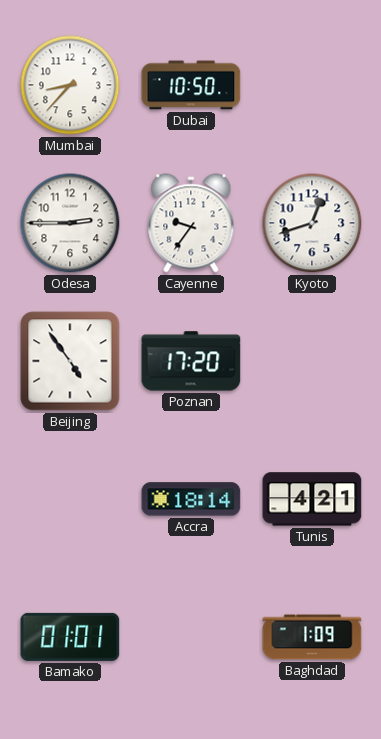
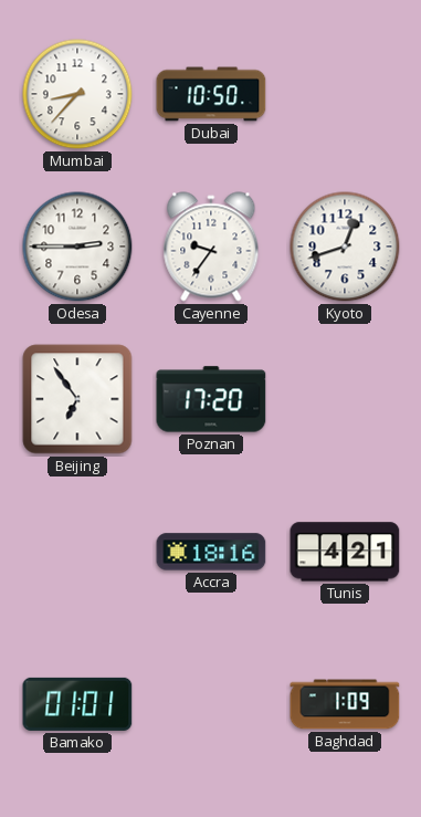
Beijing: 4:54 -> 6:54 (77, 399)
Accra: 18:14 -> 18:16 (211, 552)
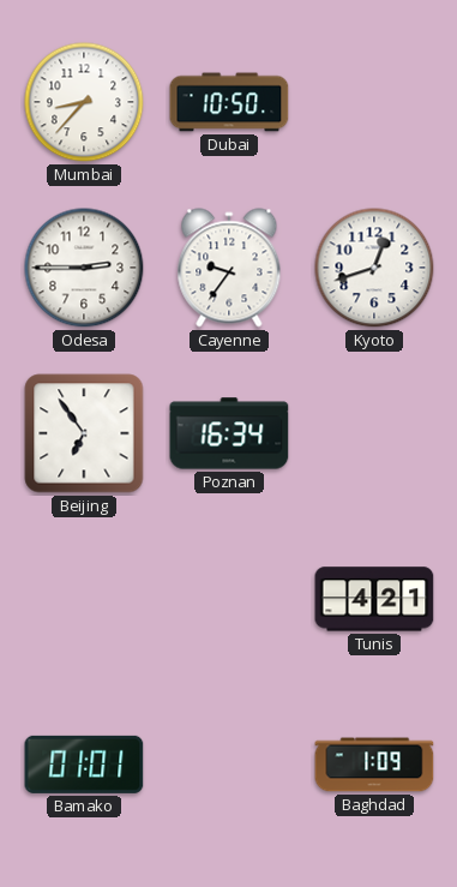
Poznan: 17:20 -> 16:34 (229, 433)
Accra: 18:16 -> none (211, 552)
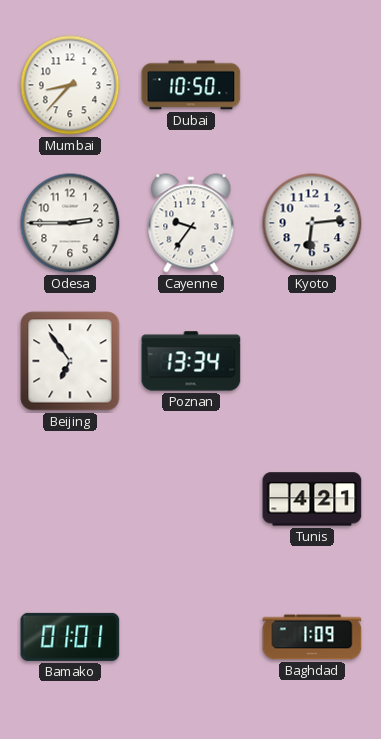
Kyoto: 12:42 -> 6:14 (312, 223)
Poznan: 16:34 -> 13:34 (191, 361)
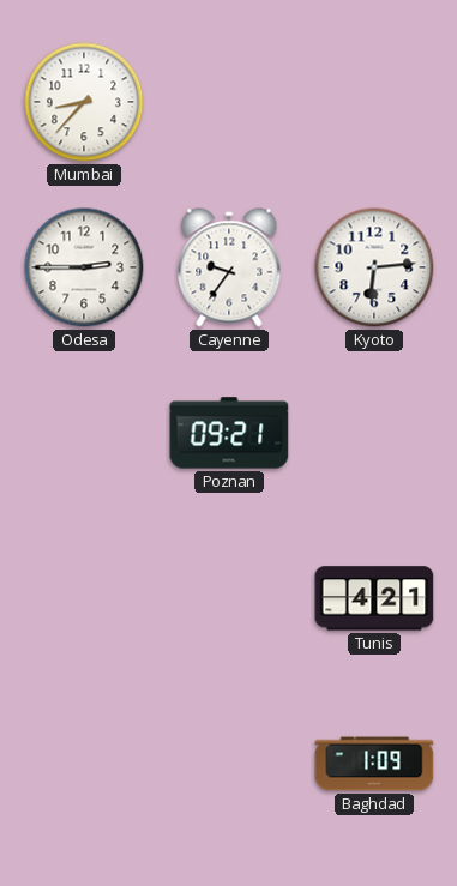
Dubai: 10:50 -> none (191, 85)
Beijing: 6:54 -> none (70, 361)
Poznan: 13:34 -> 09:21 (229, 433)
Bamako: 01:01 -> none (70, 637)
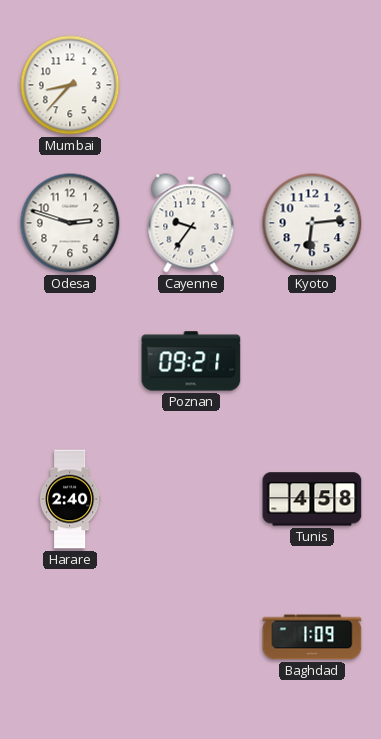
Odesa: 2:45 -> 2:48 (70, 223)
Harare: none -> 2:40 (70, 499)
Tunis: 4:21 -> 4:58 (312, 499)
